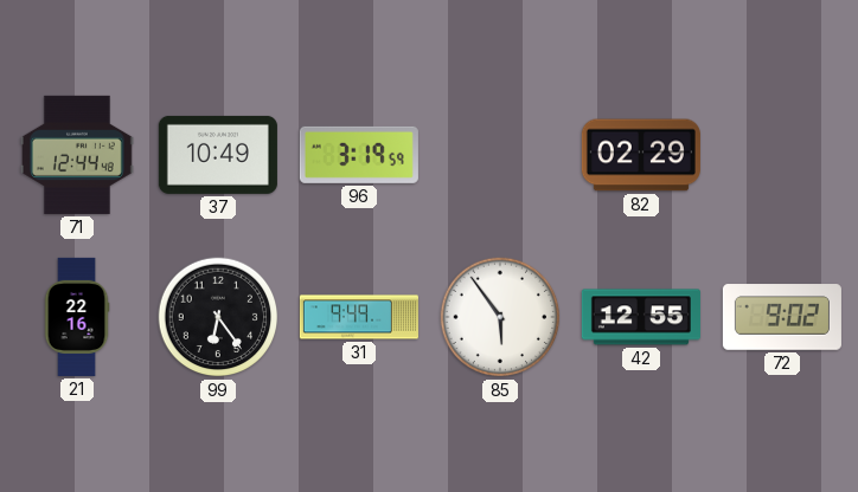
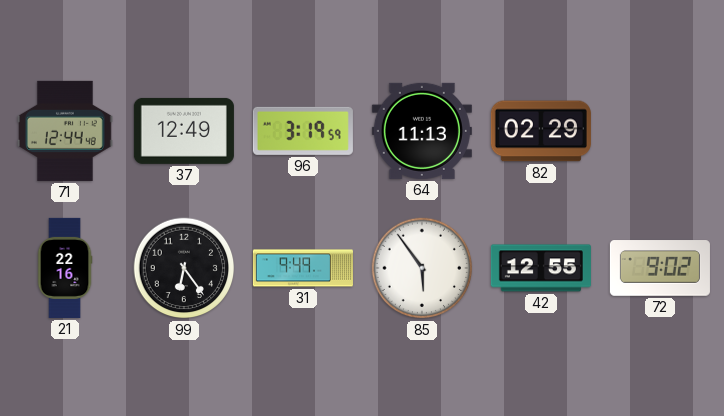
37: 10:49 -> 12:49 (184, 131)
64: none -> 11:13 (422, 131)
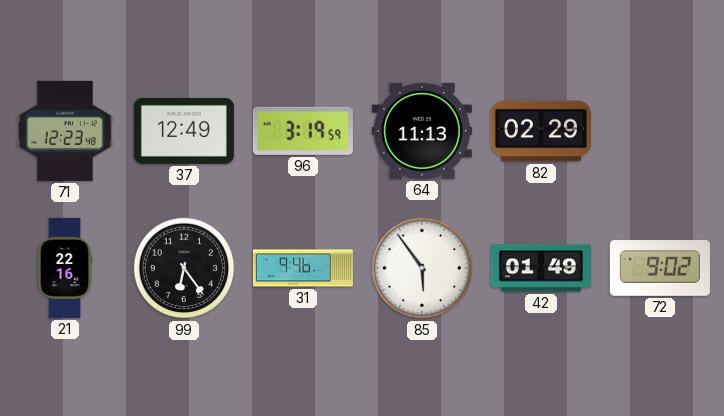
71: 12:44 -> 12:23 (65, 131)
31: 9:49 -> 9:46 (303, 268)
42: 12:55 -> 01:49 (541, 268)
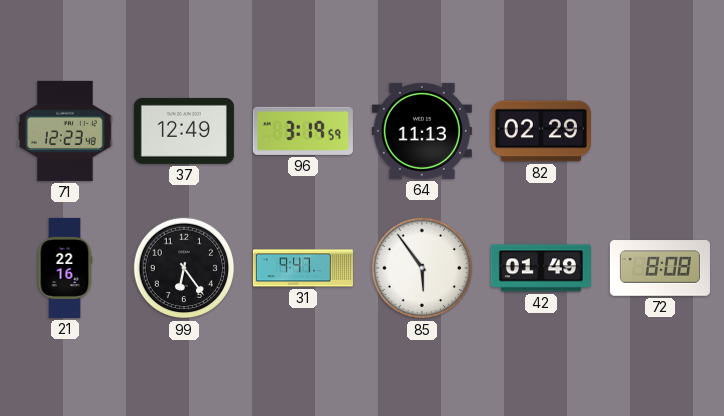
31: 9:46 -> 9:47 (303, 268)
72: 9:02 -> 8:08 (660, 268)
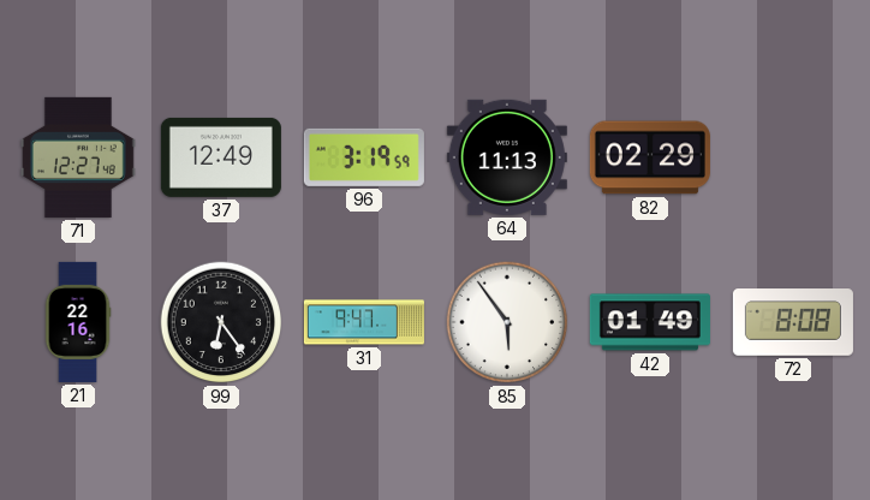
71: 12:23 -> 12:27 (78, 157)
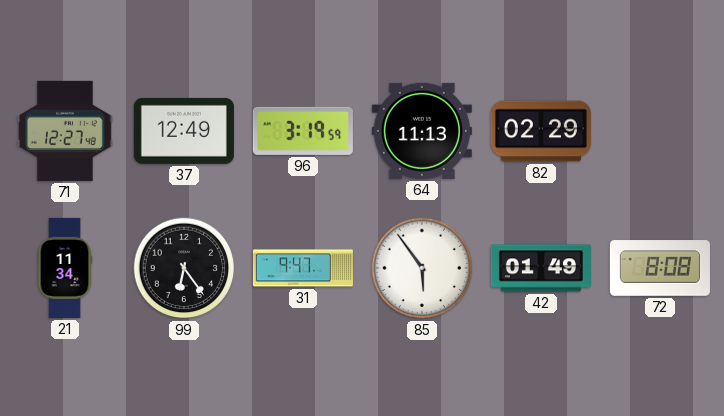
21: 22:16 -> 11:34 (65, 268)
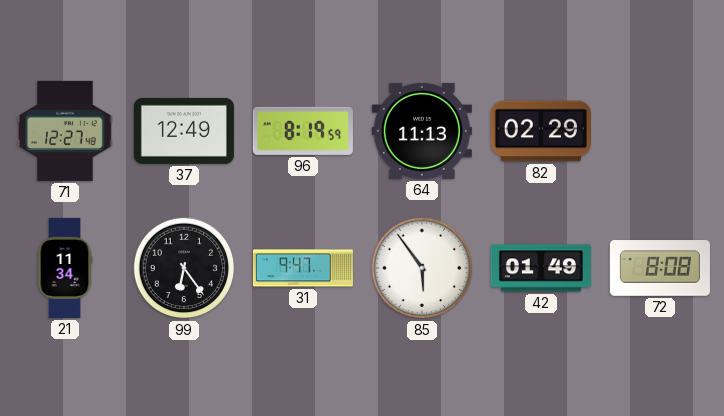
96: 3:19 -> 8:19 (303, 131)
